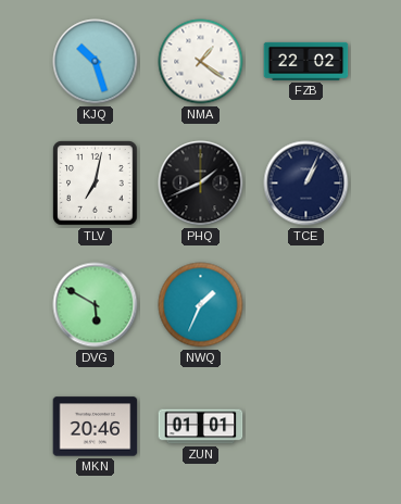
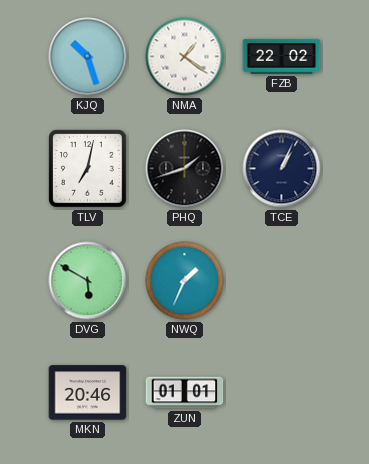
PHQ: 1:41 -> 1:42 (185, 169)
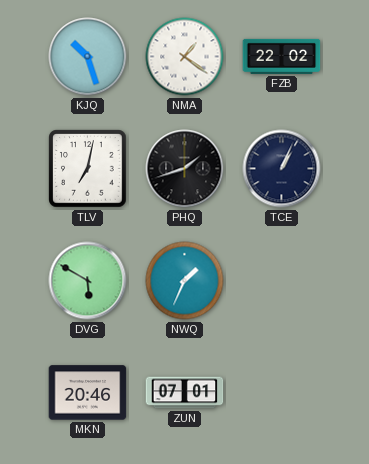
ZUN: 01:01 -> 07:01 (185, 393)
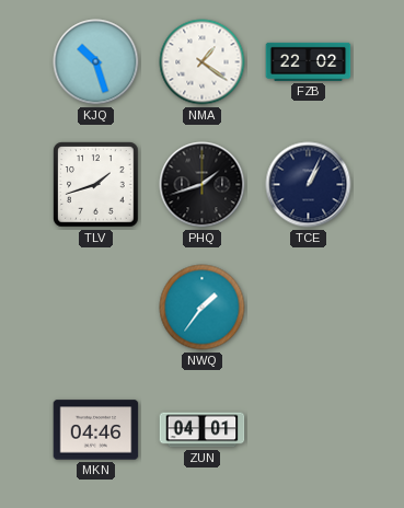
TLV: 7:02 -> 1:42 (96, 185)
DVG: 5:50 -> none (88, 281)
NWQ: 1:34 -> 1:36 (203, 308)
MKN: 20:46 -> 04:46 (96, 430)
ZUN: 07:01 -> 04:01 (203, 430)
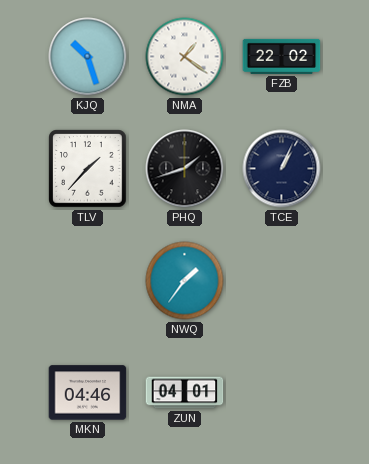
TLV: 1:42 -> 1:37 (88, 169)
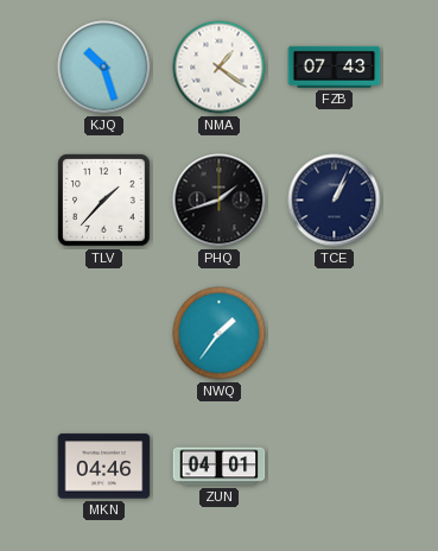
FZB: 22:02 -> 07:43 (335, 66)
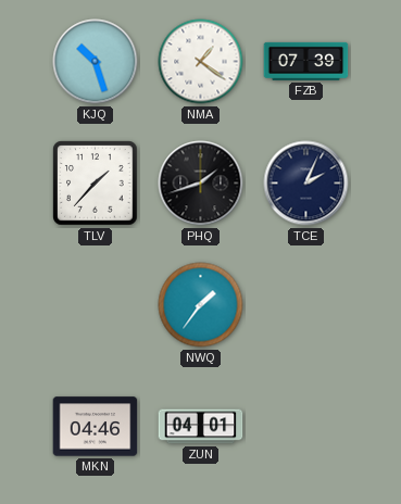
FZB: 07:43 -> 07:39 (306, 61)
TCE: 1:04 -> 2:04 (306, 184)
